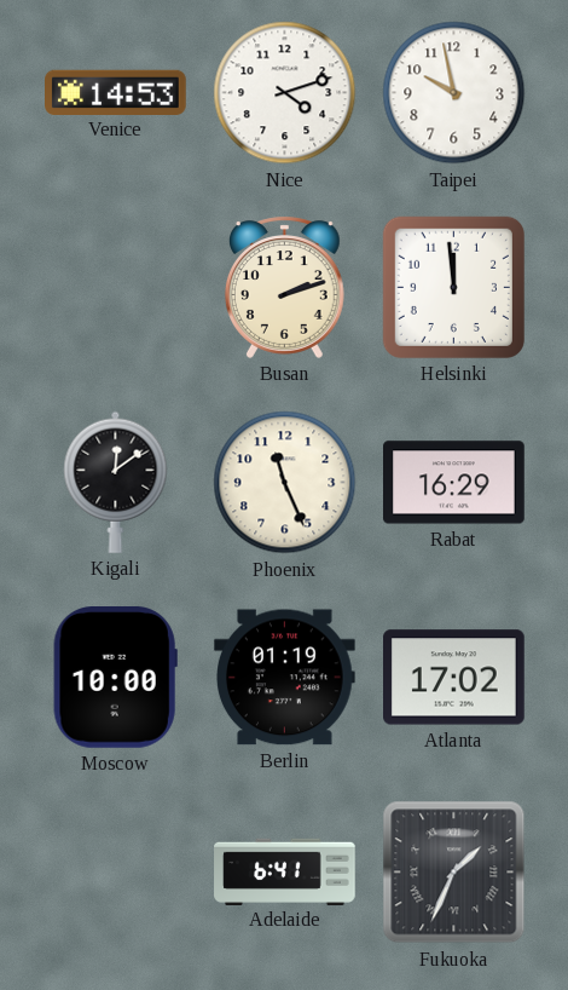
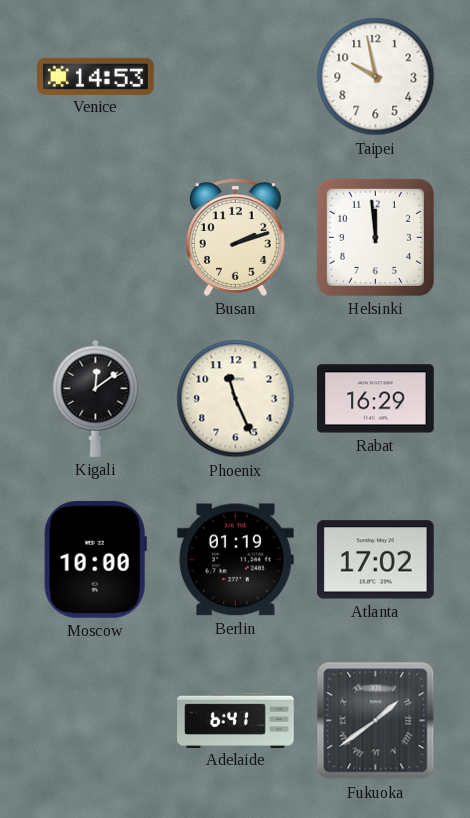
Nice: 4:12 -> none (285, 93)
Fukuoka: 1:34 -> 1:39 (376, 721)
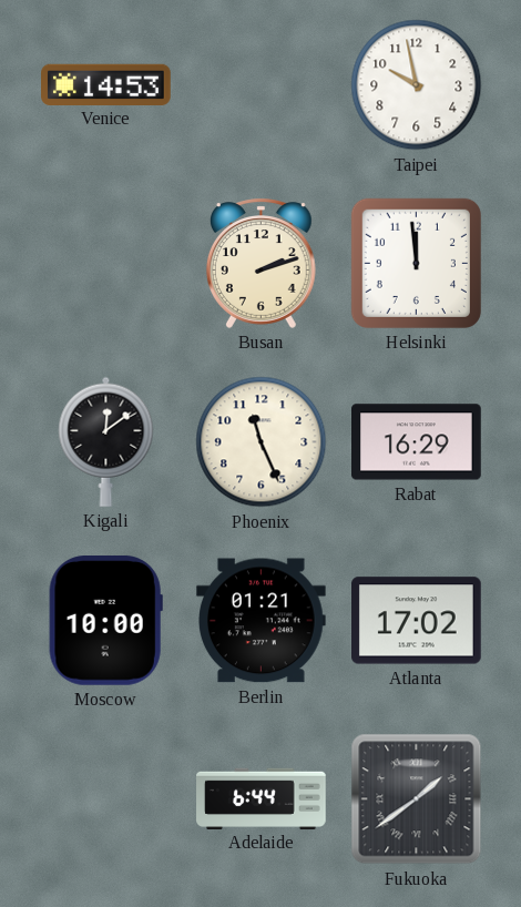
Berlin: 01:19 -> 01:21 (260, 621)
Adelaide: 6:41 -> 6:44 (262, 798)
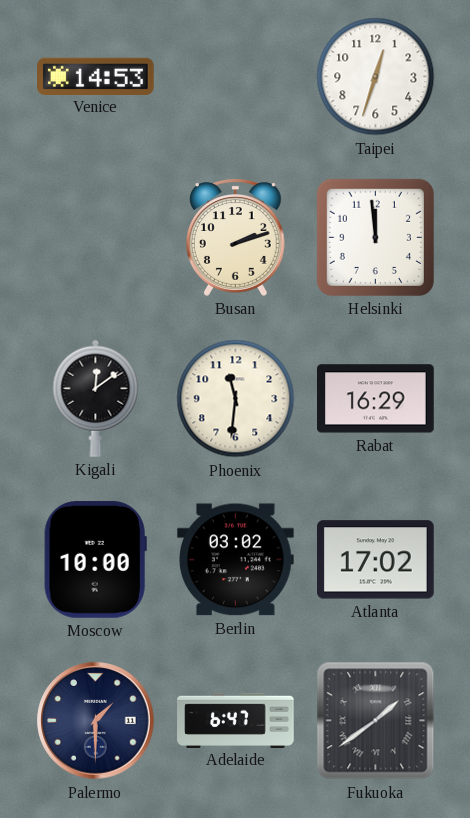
Taipei: 9:58 -> 12:33 (376, 77)
Phoenix: 11:26 -> 11:31 (236, 399)
Berlin: 01:21 -> 03:02 (235, 560)
Palermo: none -> 1:30 (96, 721)
Adelaide: 6:44 -> 6:47 (236, 720)
